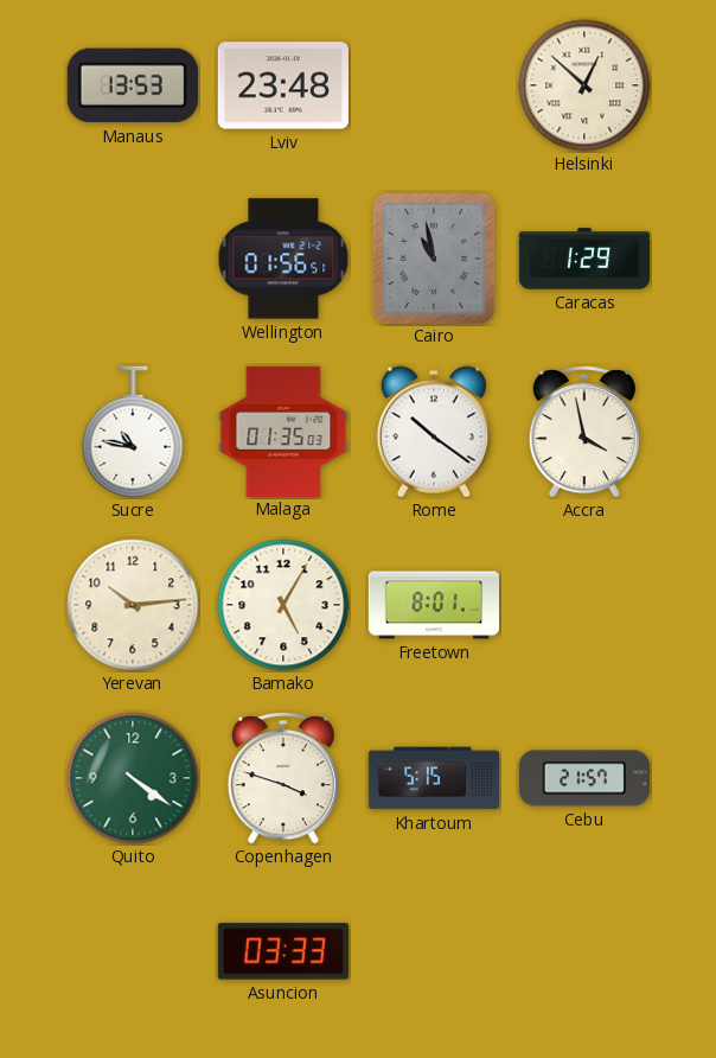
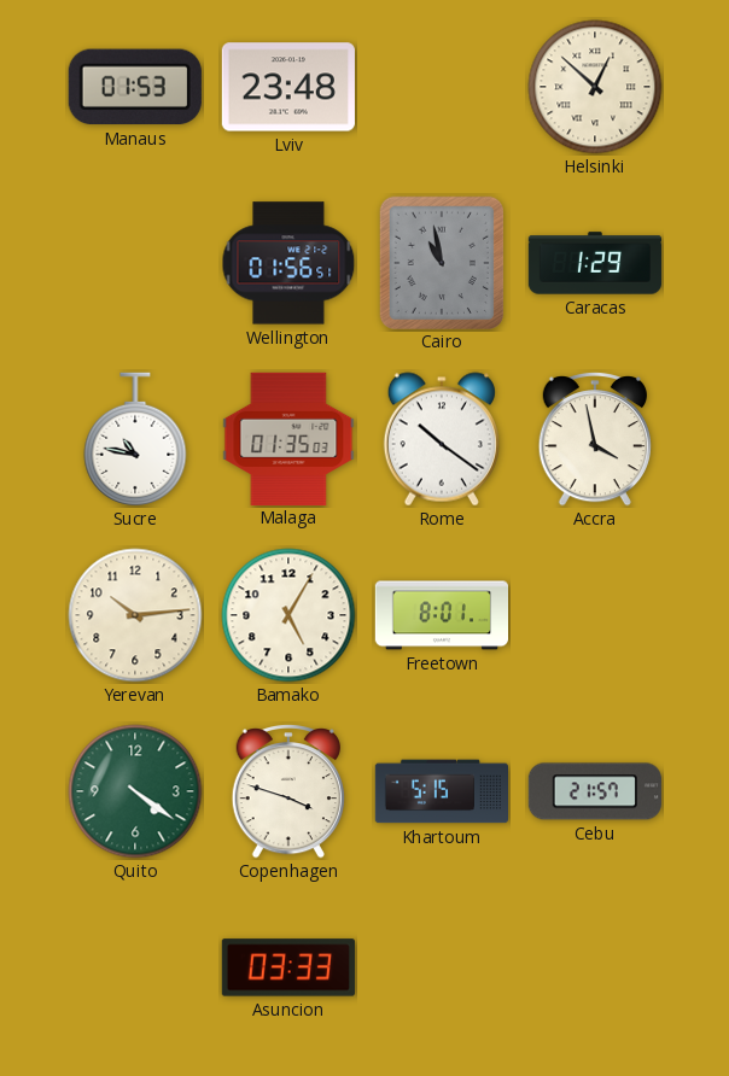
Manaus: 13:53 -> 01:53 (135, 87)
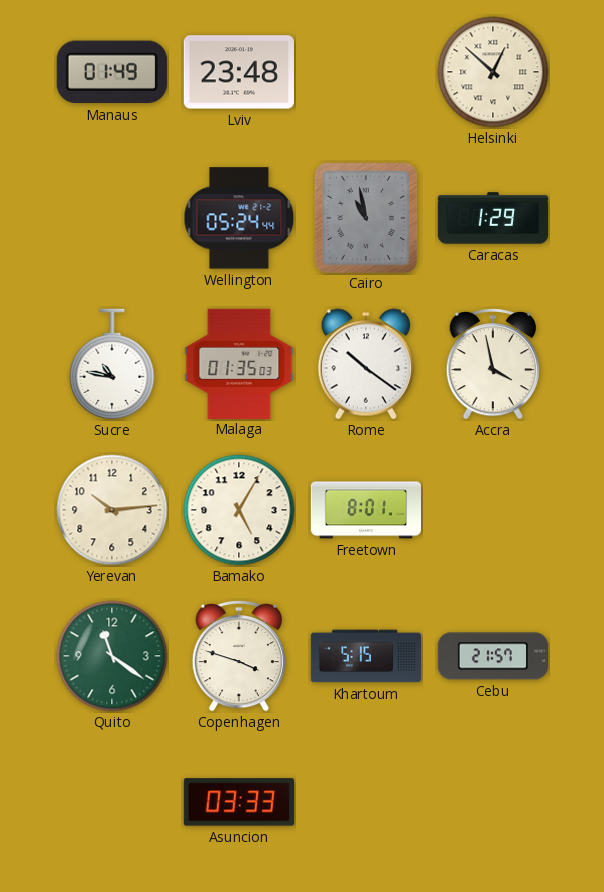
Manaus: 01:53 -> 01:49 (112, 72)
Wellington: 01:56 -> 05:24 (239, 218)
Quito: 4:21 -> 11:21 (112, 656)
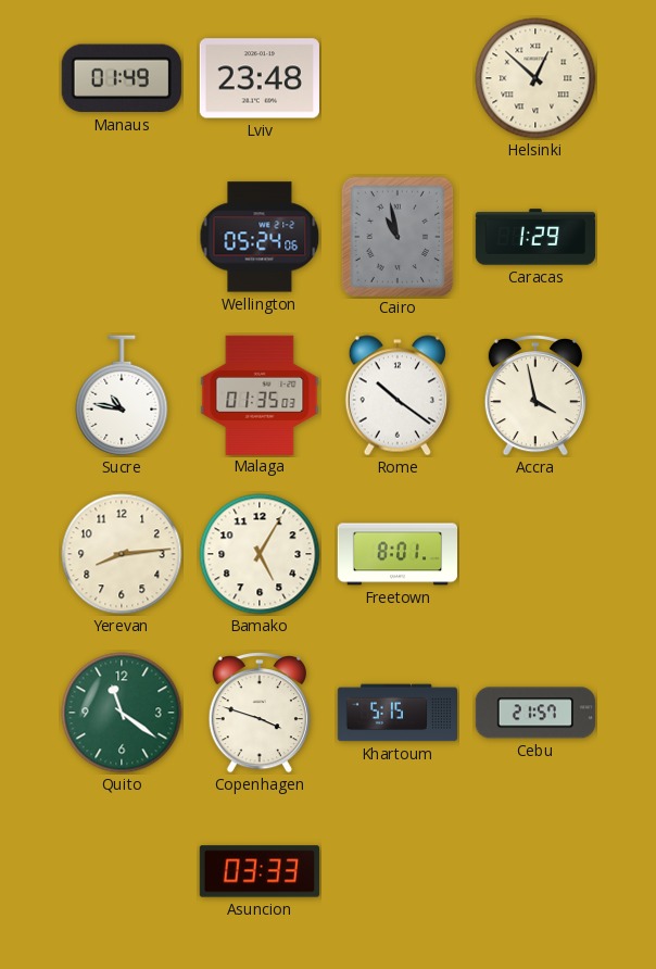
Wellington: 05:24:44 -> 05:24:06 (260, 237)
Yerevan: 10:14 -> 8:14 (122, 554)
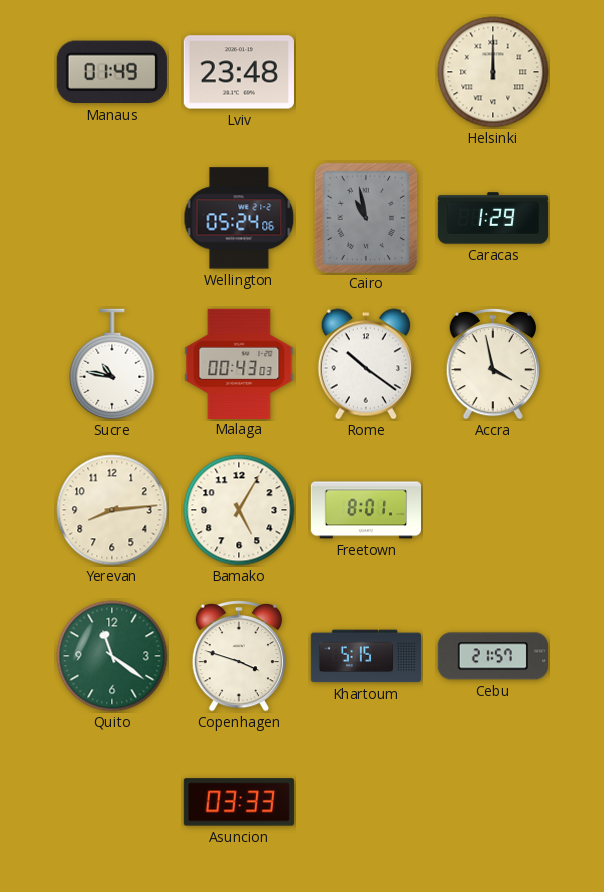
Helsinki: 12:52 -> 12:00 (493, 72)
Malaga: 01:35 -> 00:43 (239, 363)
